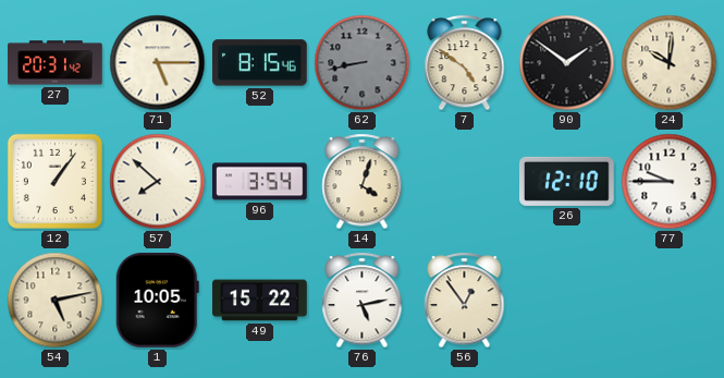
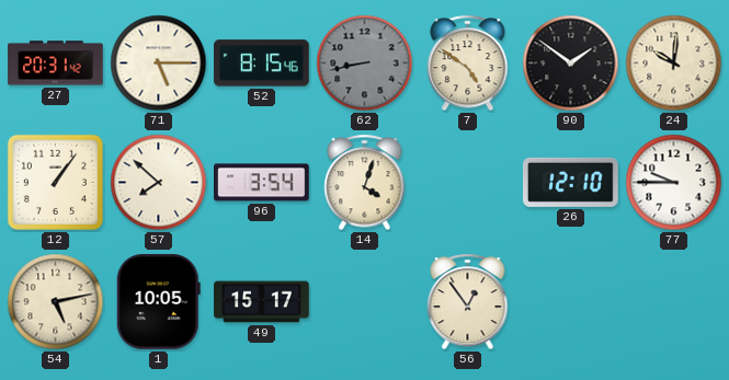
49: 15:22 -> 15:17 (262, 302)
76: 5:13 -> none (363, 301)
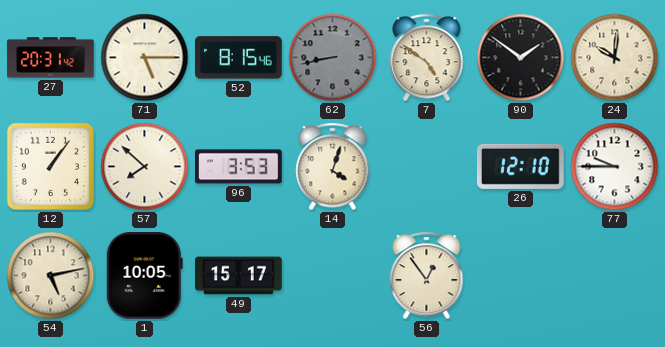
96: 3:54 -> 3:53 (239, 167)
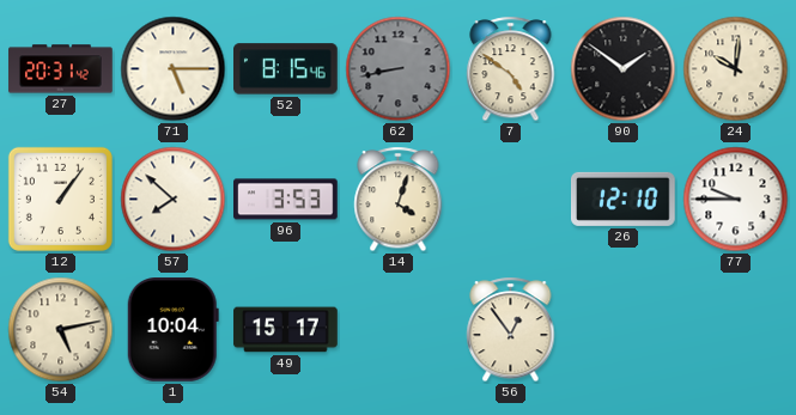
1: 10:05 -> 10:04 (172, 330)
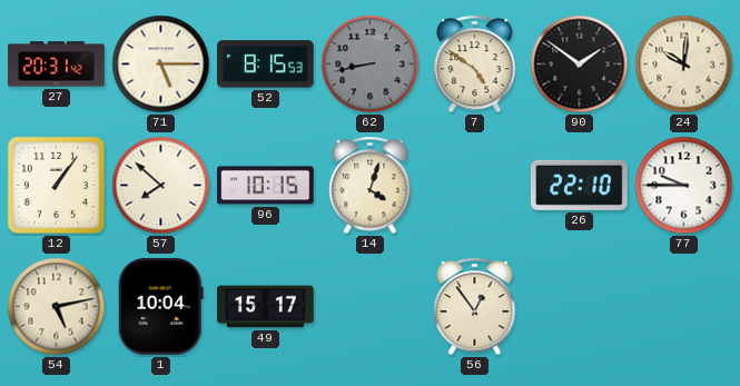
52: 8:15:46 -> 8:15:53 (266, 65)
96: 3:53 -> 10:15 (266, 186)
26: 12:10 -> 22:10 (580, 185)
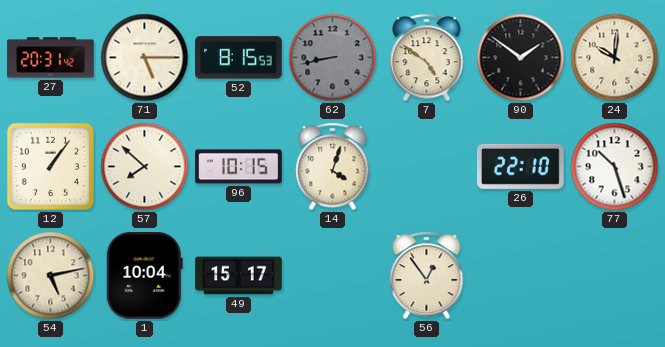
77: 9:45 -> 10:27 (615, 167)
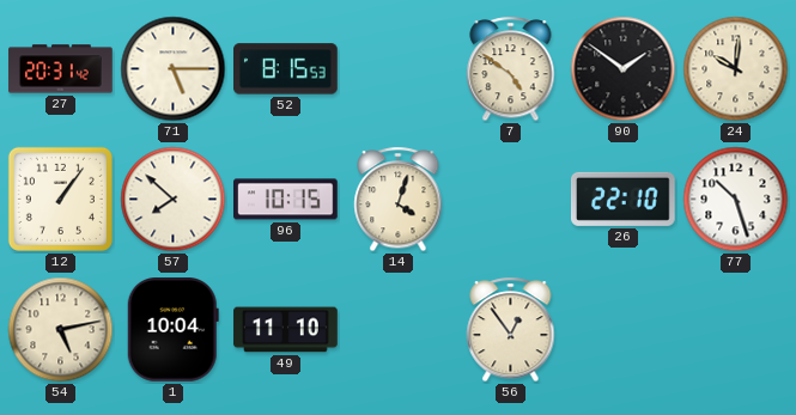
62: 8:43 -> none (333, 58)
49: 15:17 -> 11:10 (286, 330)
